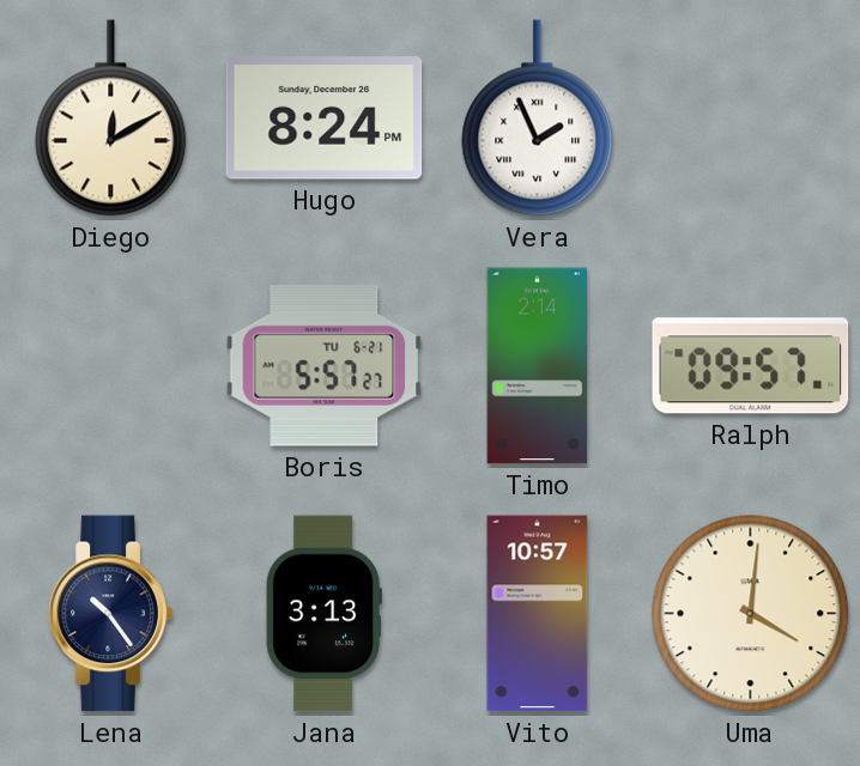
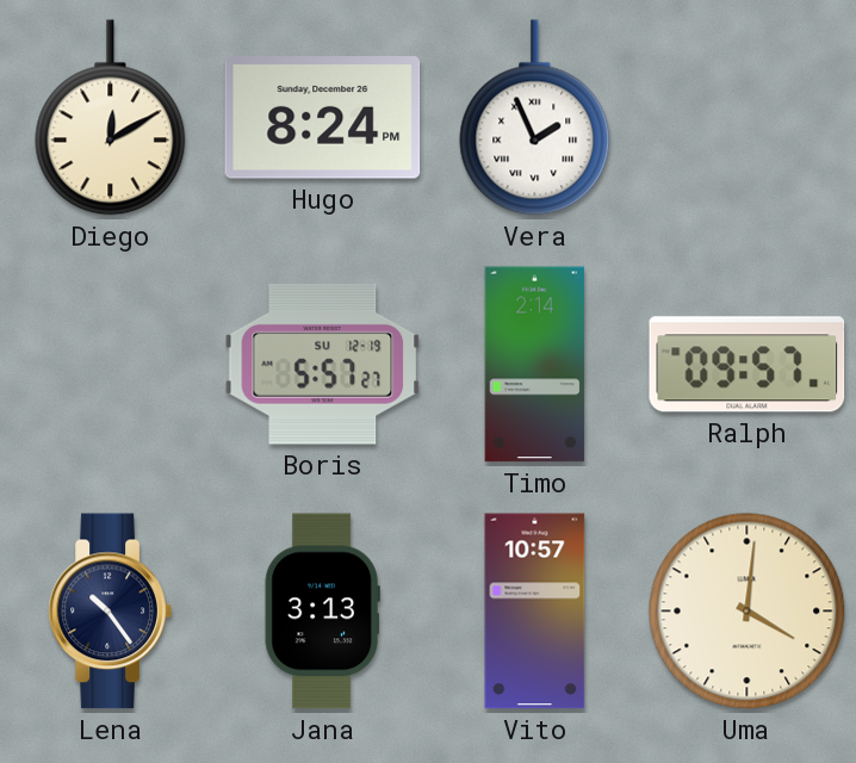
Boris date: TU 6-21 -> SU 12-19 (323, 364)
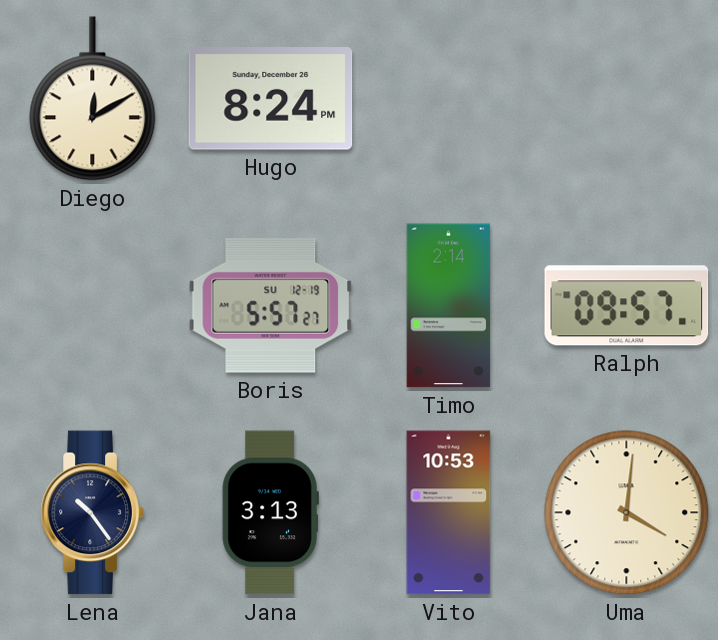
Vera: 1:56 -> none (535, 118)
Vito: 10:57 -> 10:53 (449, 513)
